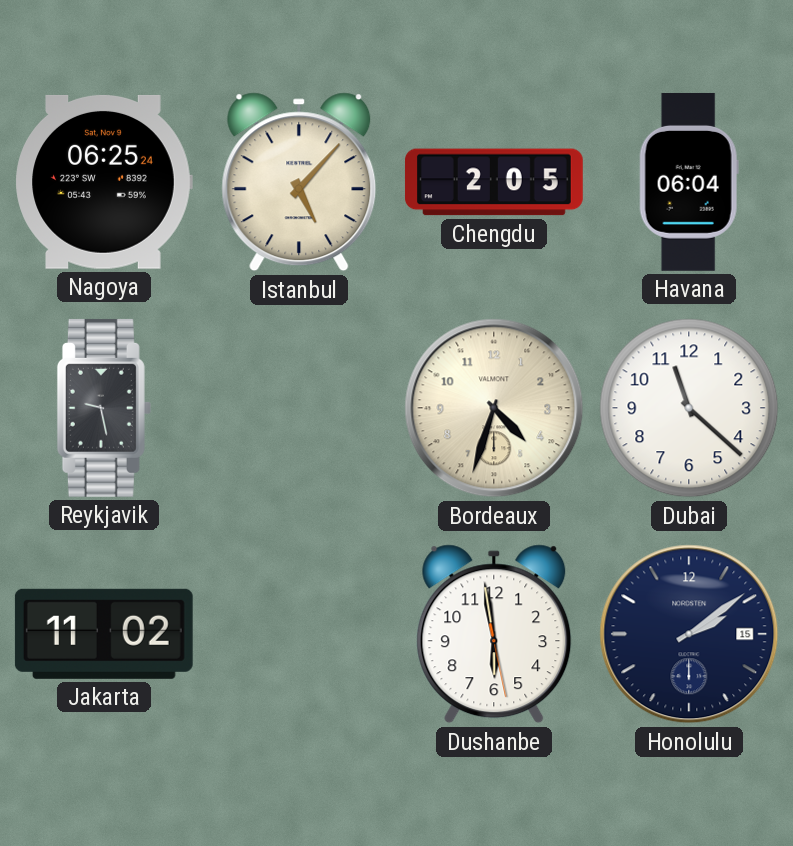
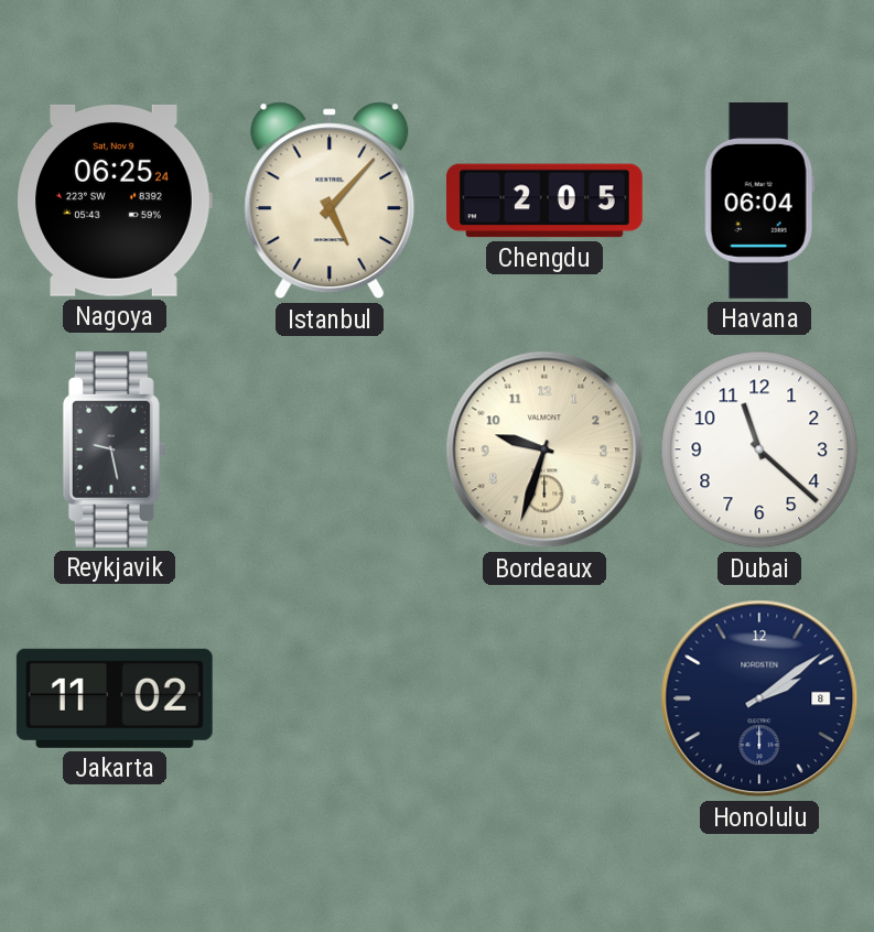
Bordeaux: 4:33 -> 9:33 (544, 449)
Dushanbe: 5:58 -> none (494, 634)
Honolulu date: 15 -> 8 (759, 698)
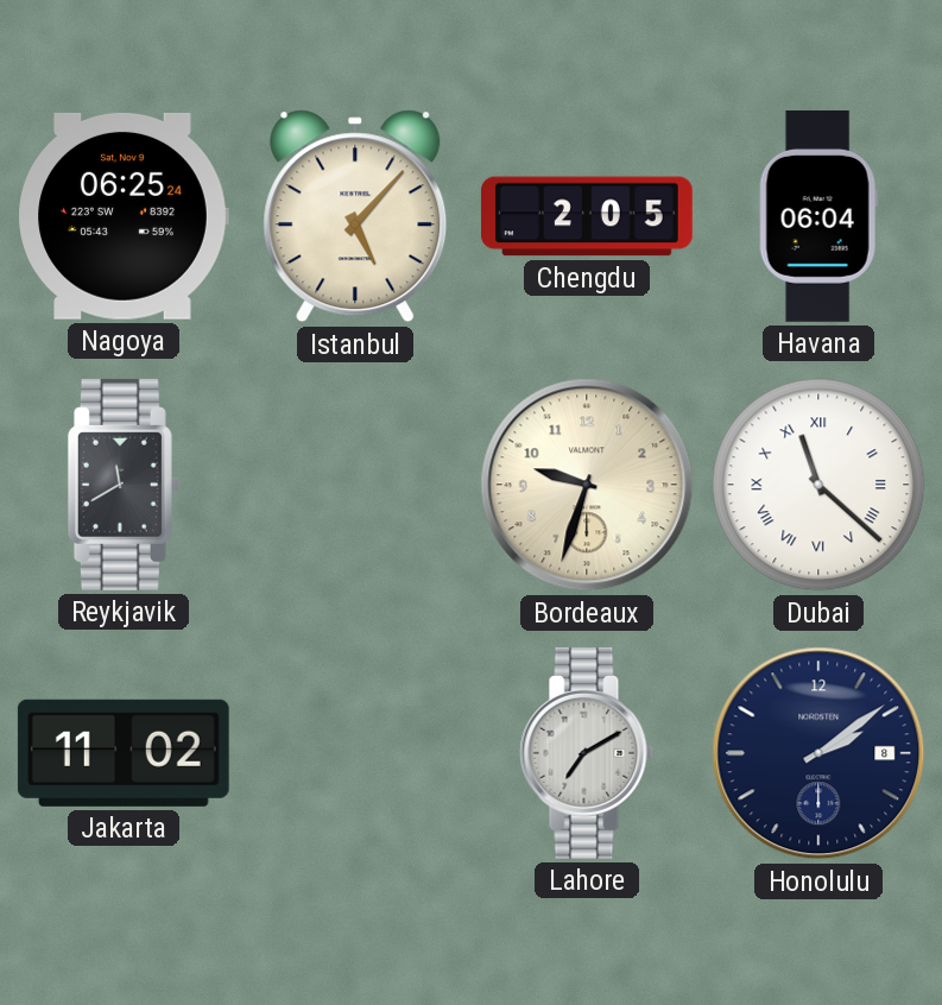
Reykjavik: 9:28 -> 11:40 (124, 485)
Dubai numerals: Arabic -> Roman (818, 485)
Lahore: none -> 7:10 (587, 753)
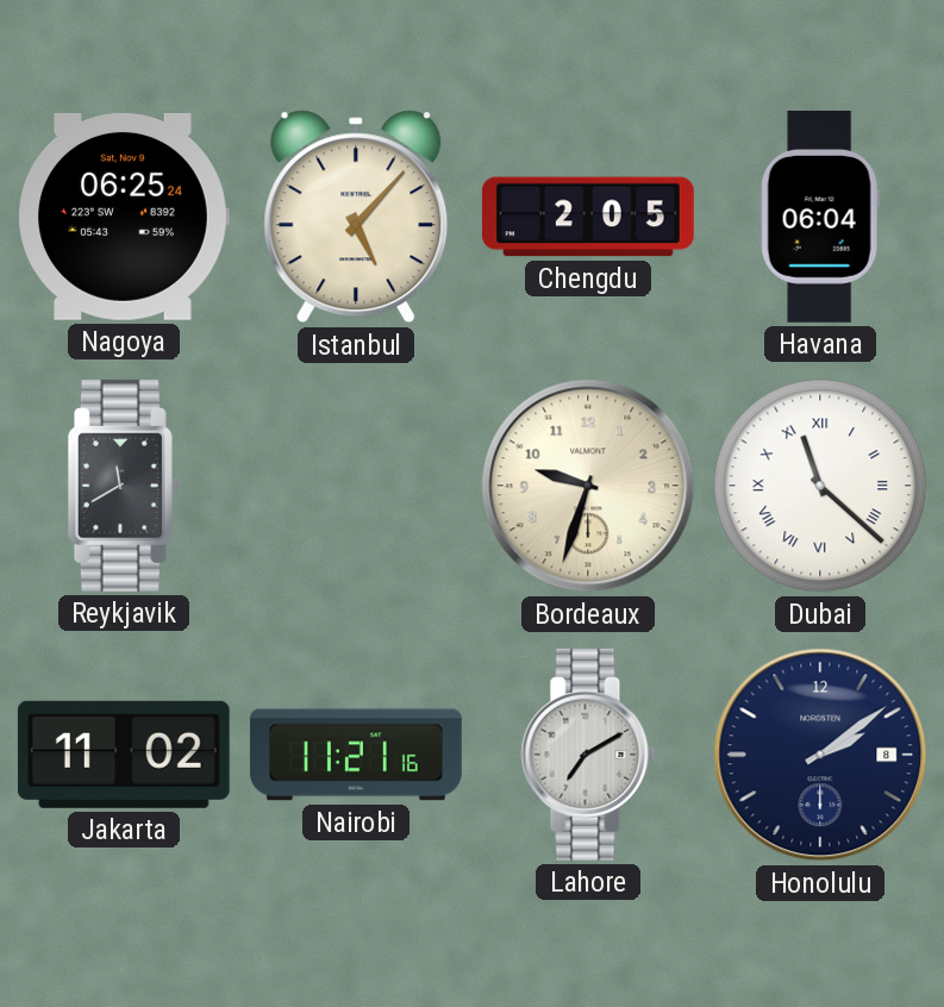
Nairobi: none -> 11:21 (356, 755)
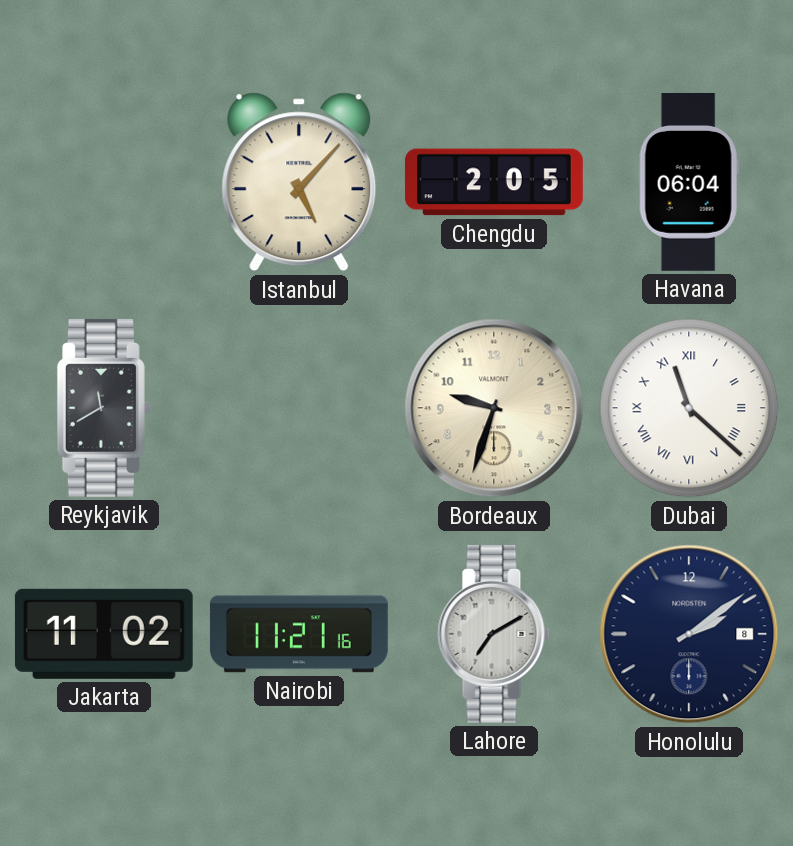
Nagoya: 06:25 -> none (124, 217)
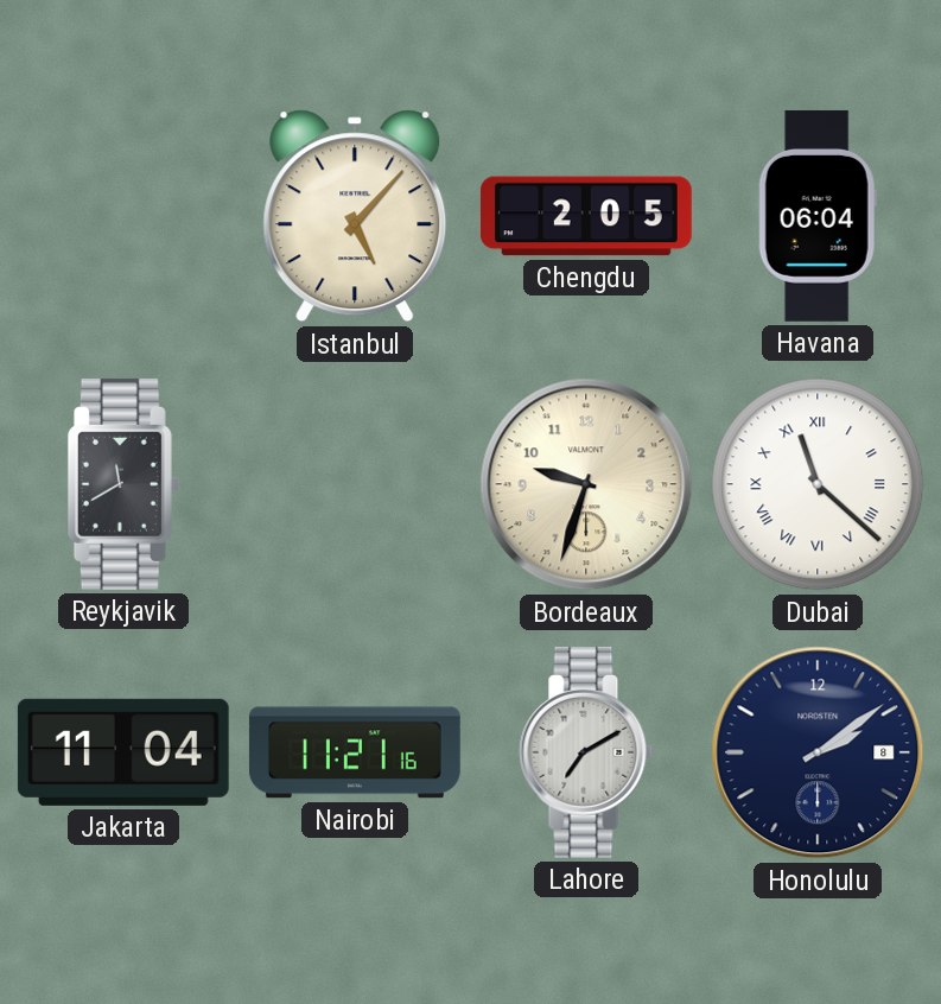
Jakarta: 11:02 -> 11:04 (123, 752)
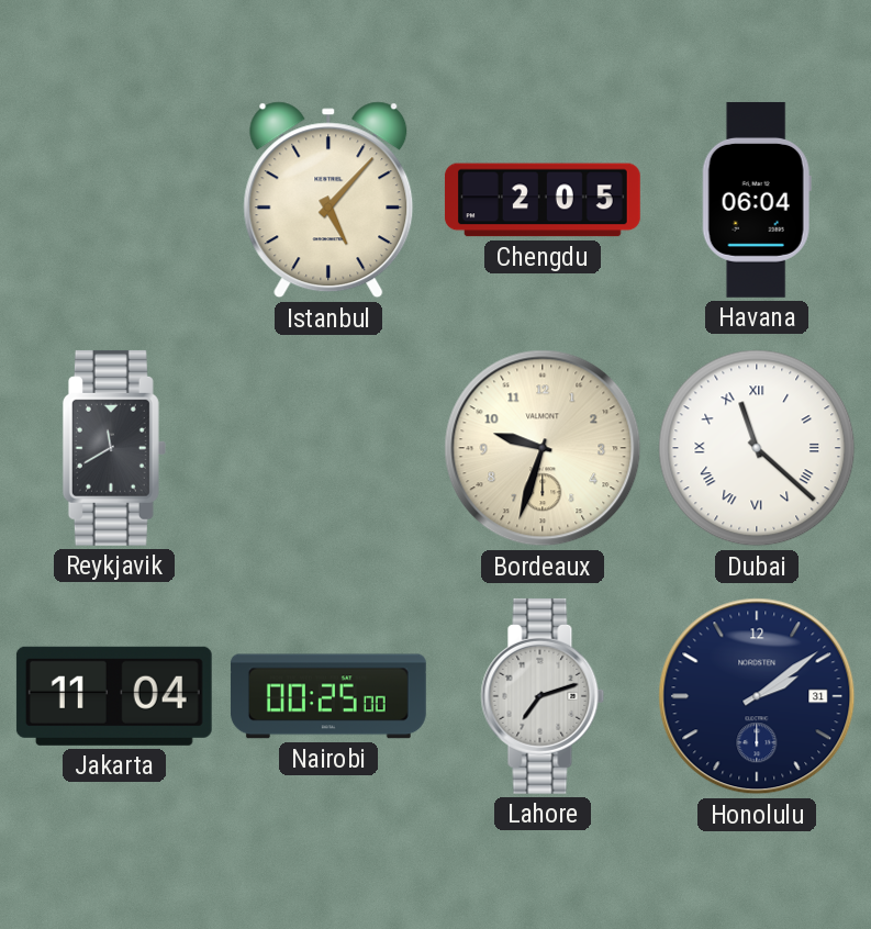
Nairobi: 11:21 -> 00:25 (328, 696)
Lahore: 7:10 -> 7:12 (543, 696)
Honolulu date: 8 -> 31 (757, 696)
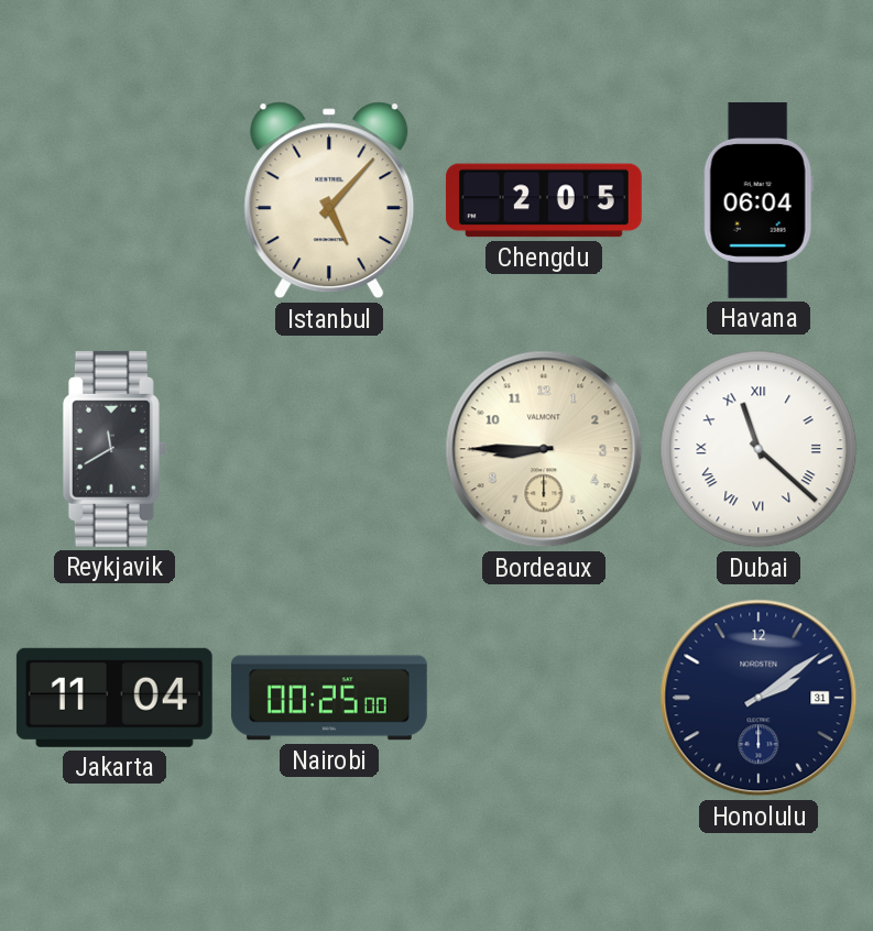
Bordeaux: 9:33 -> 8:45 (544, 449)
Lahore: 7:12 -> none (543, 696)
